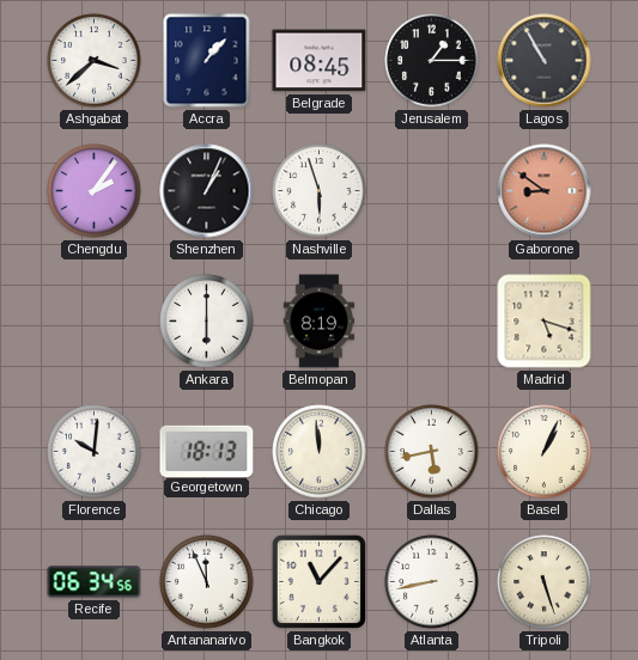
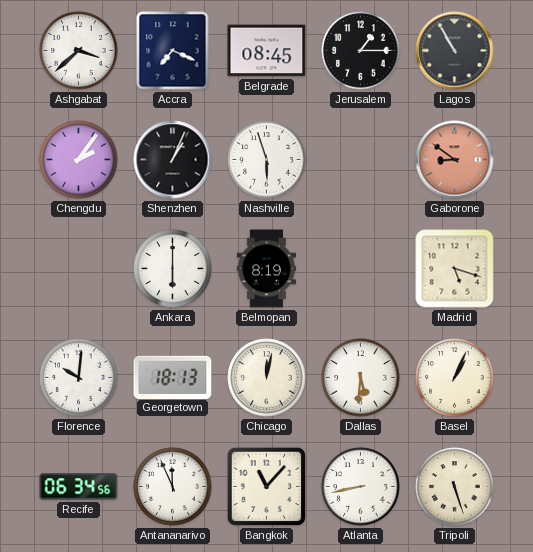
Accra: 1:07 -> 7:19 (173, 51)
Chicago: 11:59 -> 12:02 (267, 378)
Dallas: 5:43 -> 5:31 (361, 378)
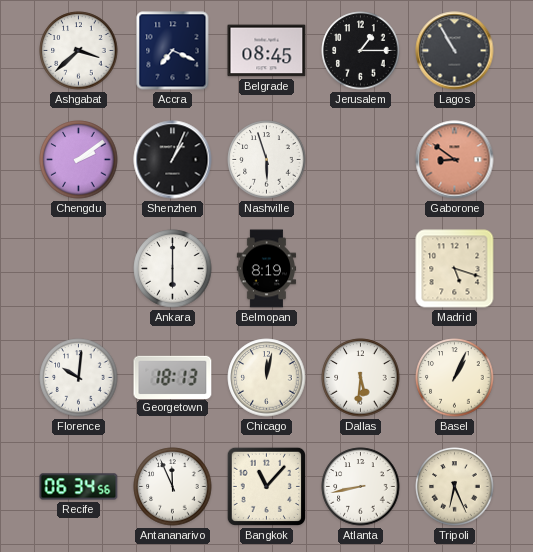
Chengdu: 2:06 -> 2:09 (79, 160)
Tripoli: 5:27 -> 6:26 (455, 487)
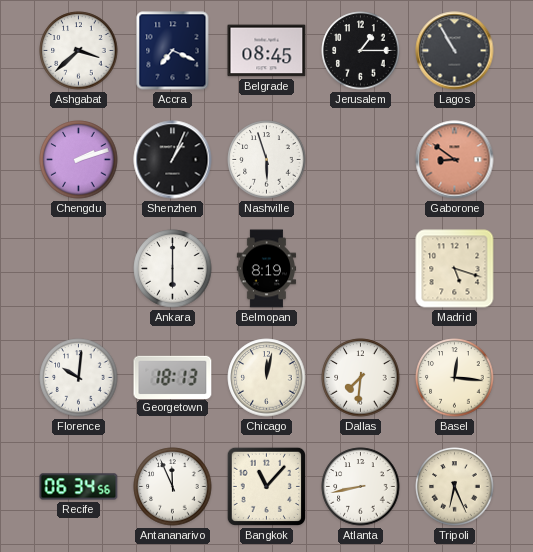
Chengdu: 2:09 -> 2:12 (79, 160)
Dallas: 5:31 -> 7:31 (361, 378)
Basel: 1:04 -> 12:16 (455, 378)
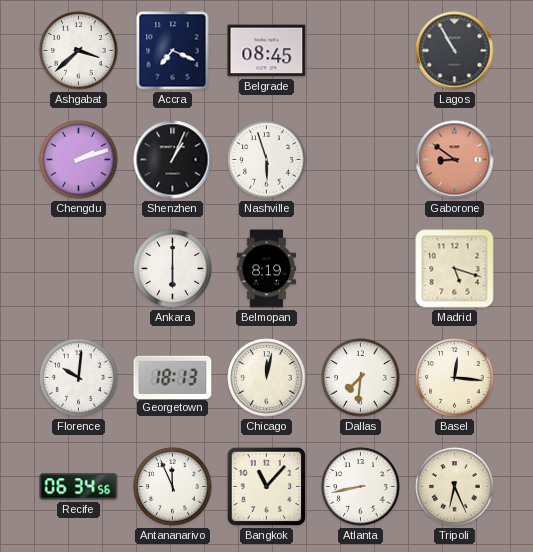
Jerusalem: 1:15 -> none (361, 51)
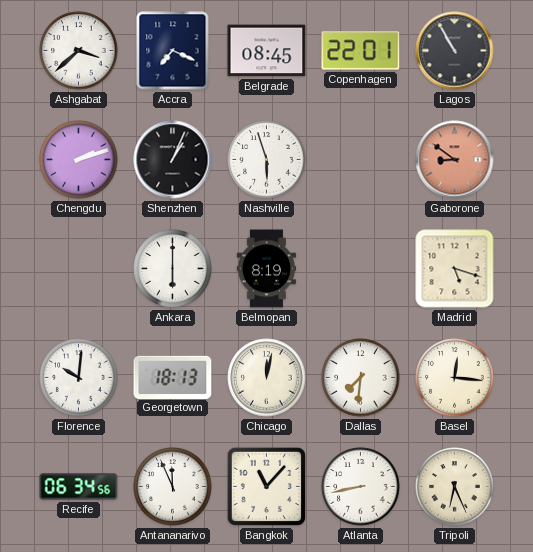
Copenhagen: none -> 22:01 (361, 51)
